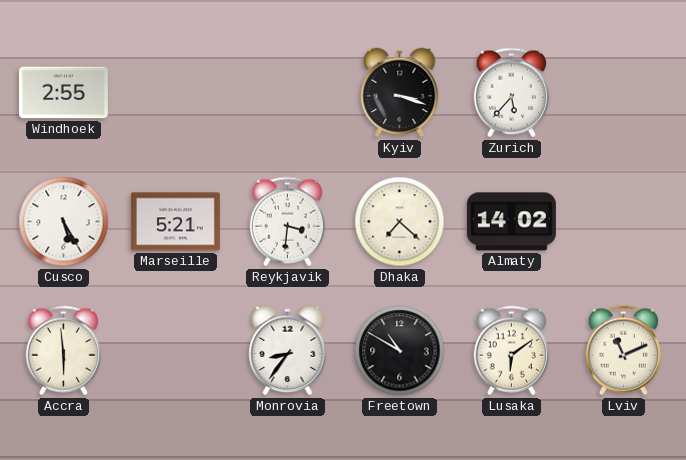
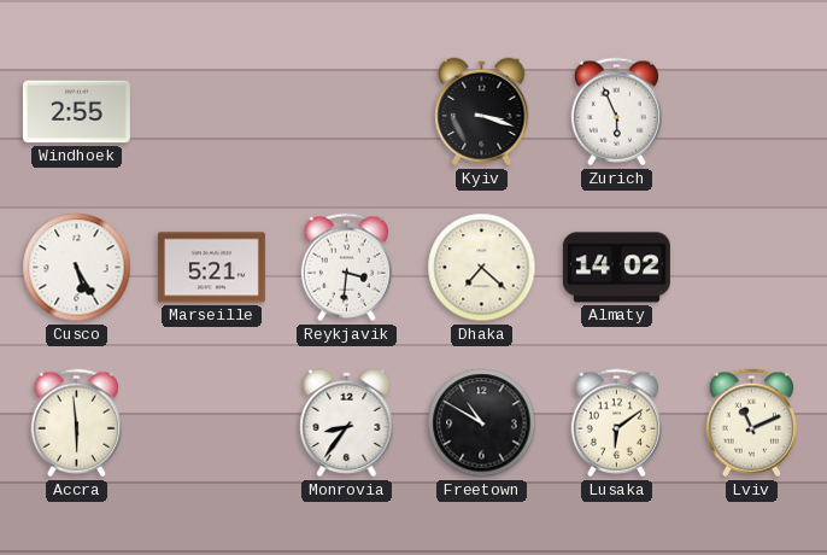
Zurich: 5:37 -> 5:56 (616, 112)
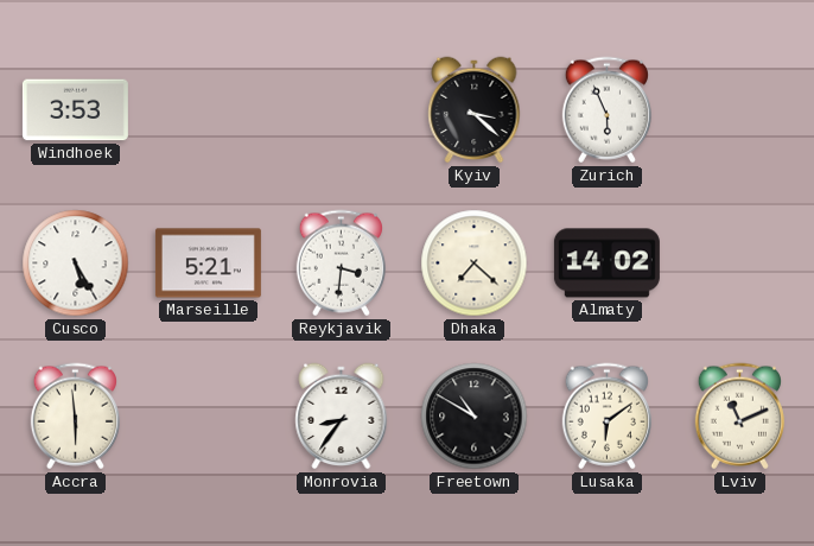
Windhoek: 2:55 -> 3:53 (75, 110)
Kyiv: 3:18 -> 3:22 (475, 110)
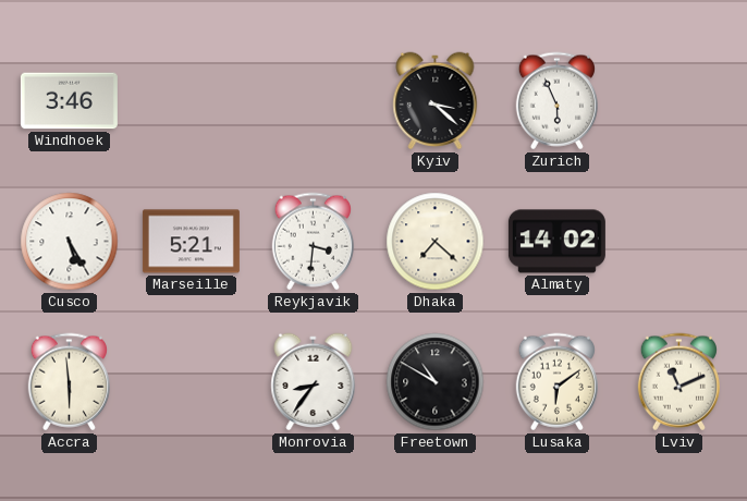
Windhoek: 3:53 -> 3:46 (69, 101)
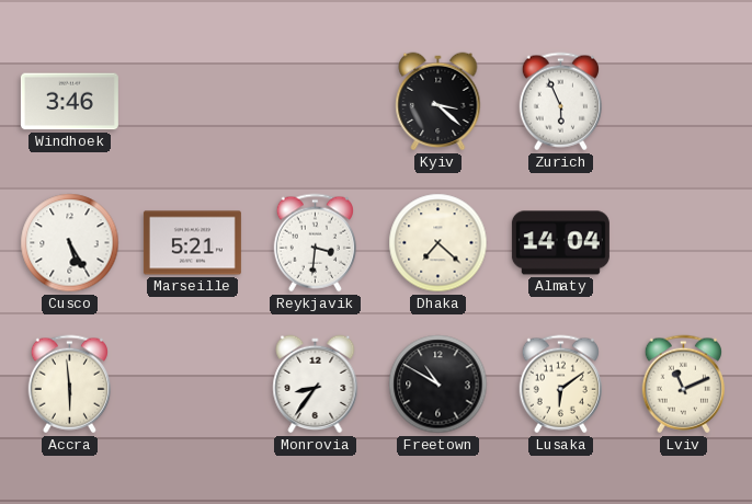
Almaty: 14:02 -> 14:04 (560, 243)
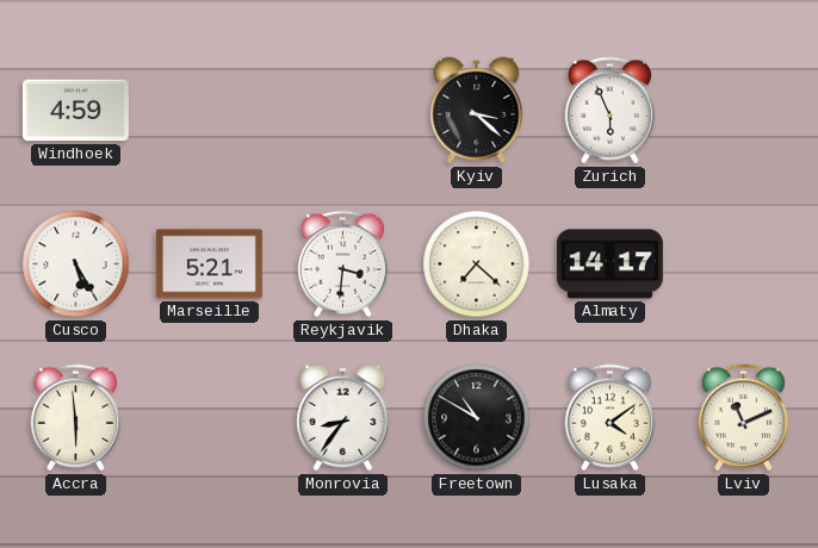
Windhoek: 3:46 -> 4:59 (75, 111)
Almaty: 14:04 -> 14:17 (609, 264)
Lusaka: 6:09 -> 4:09 (609, 418)
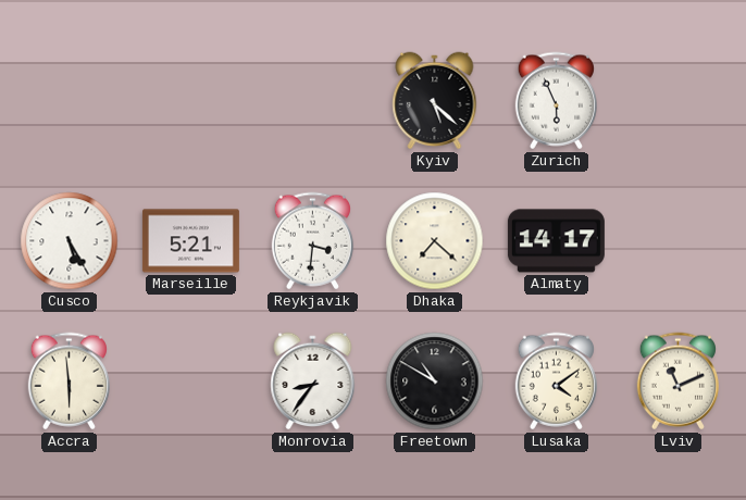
Windhoek: 4:59 -> none (75, 111)
Kyiv: 3:22 -> 5:22 (435, 101)
